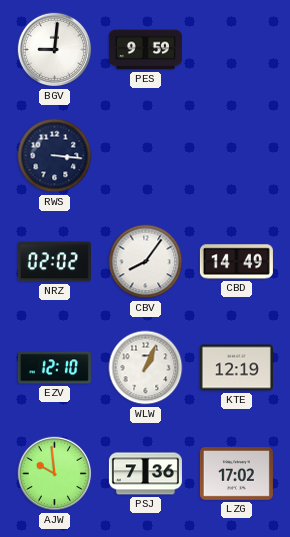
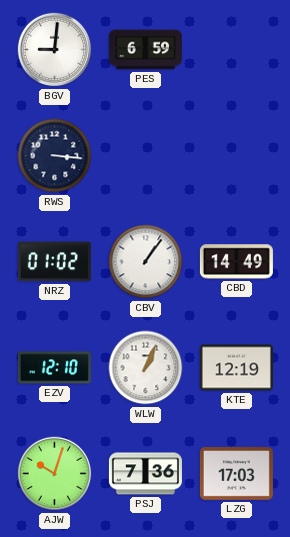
PES: 9:59 -> 6:59 (145, 50)
NRZ: 02:02 -> 01:02 (54, 262)
CBV: 8:06 -> 1:06 (146, 262)
AJW: 9:59 -> 10:03 (55, 474)
LZG: 17:02 -> 17:03 (236, 474)
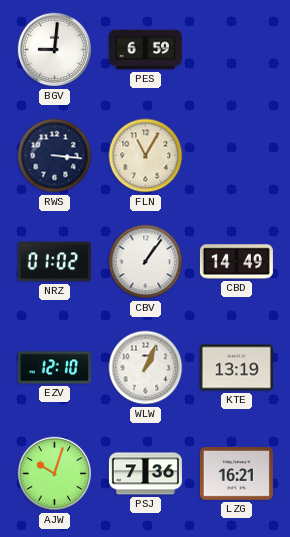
FLN: none -> 11:05 (146, 156)
KTE: 12:19 -> 13:19 (236, 368)
LZG: 17:03 -> 16:21 (236, 474)
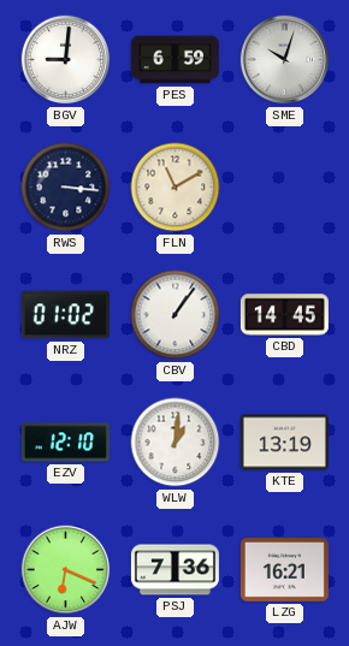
SME: none -> 10:03 (285, 60)
FLN: 11:05 -> 11:10 (176, 188)
CBD: 14:49 -> 14:45 (284, 315)
WLW: 1:04 -> 1:01 (176, 443)
AJW: 10:03 -> 6:19 (66, 570)
